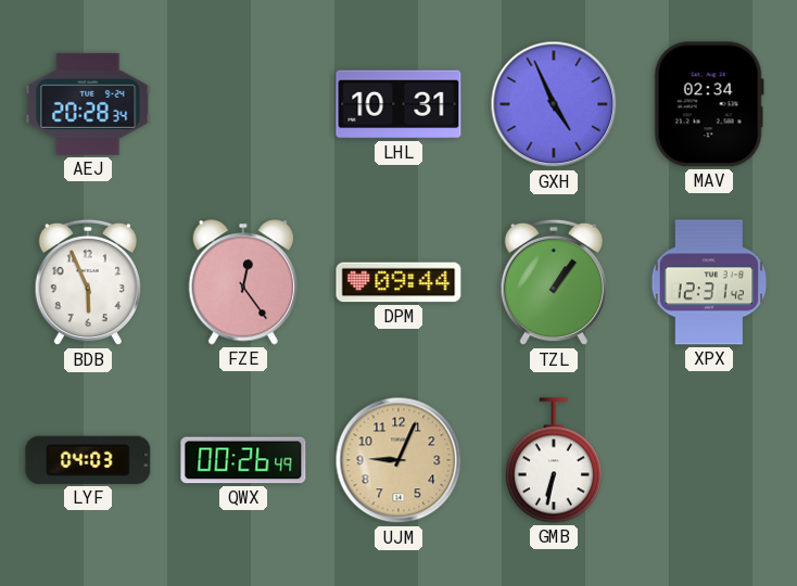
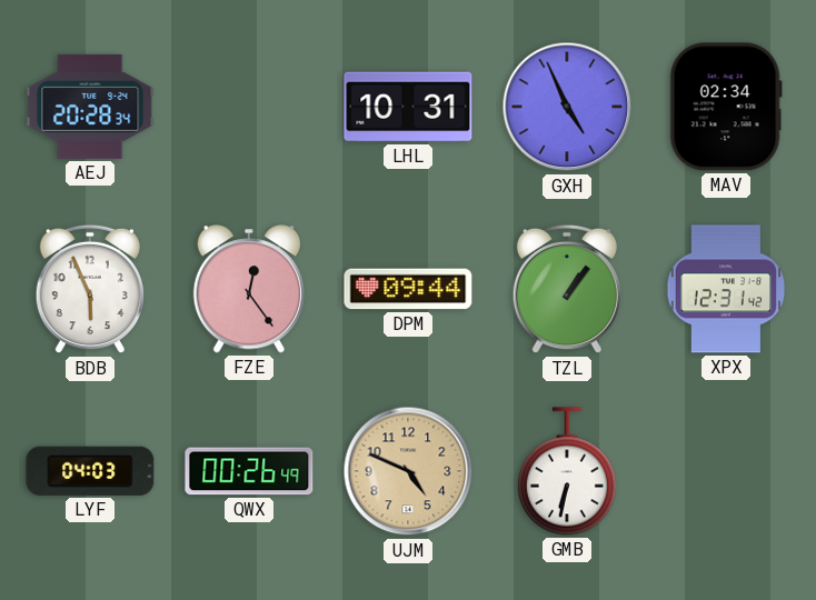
UJM: 9:04 -> 4:49 (408, 471)
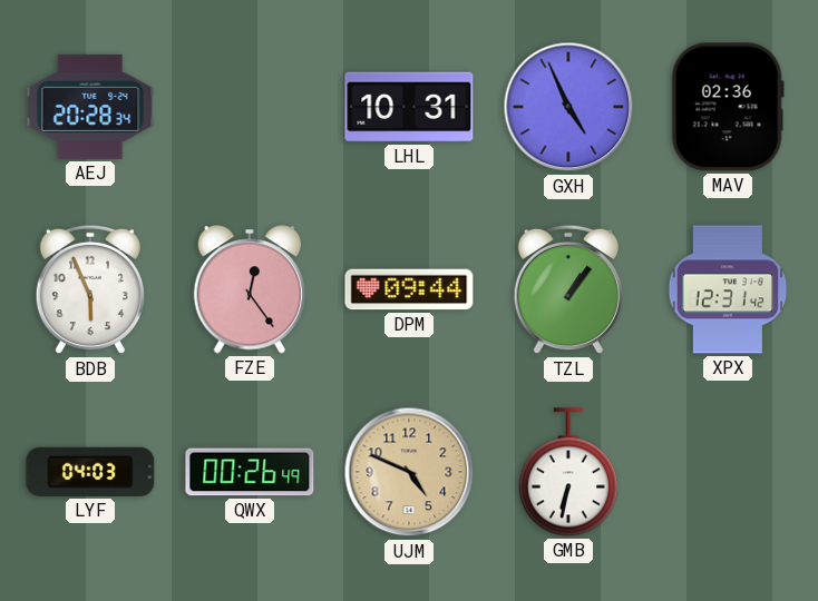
MAV: 02:34 -> 02:36 (728, 107)
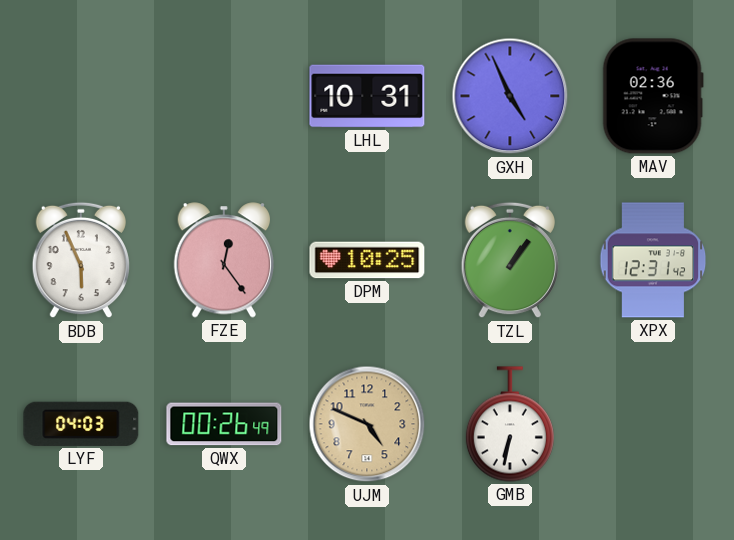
AEJ: 20:28 -> none (90, 107)
DPM: 09:44 -> 10:25 (367, 260)
